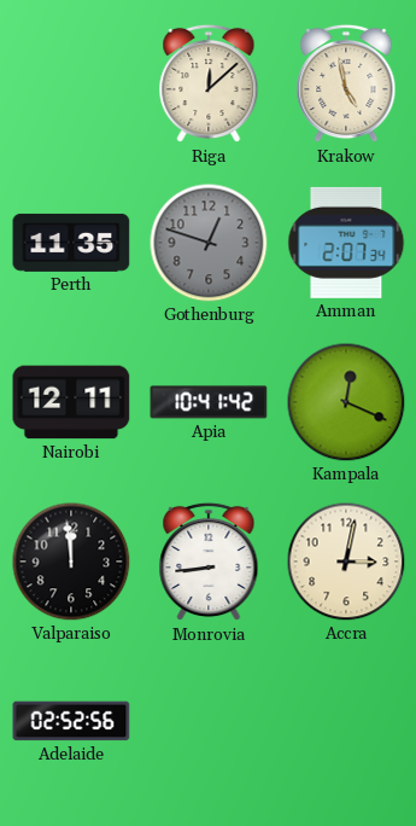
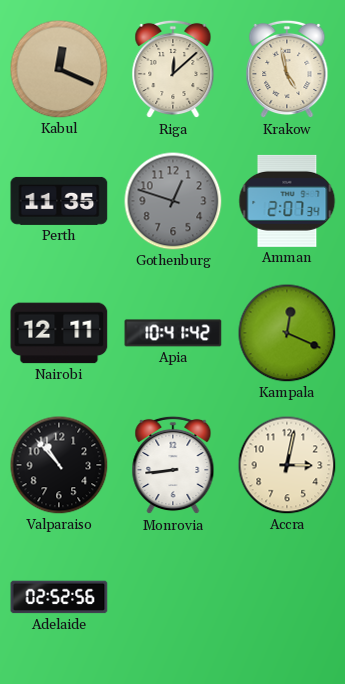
Kabul: none -> 12:19 (59, 69)
Valparaiso: 11:59 -> 10:53 (59, 465)
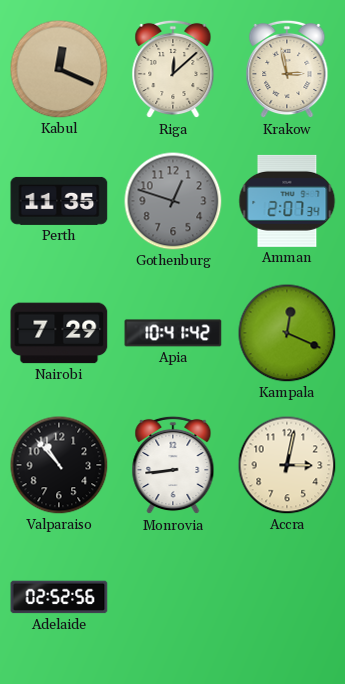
Krakow: 4:58 -> 2:58 (287, 69)
Nairobi: 12:11 -> 7:29 (59, 333)
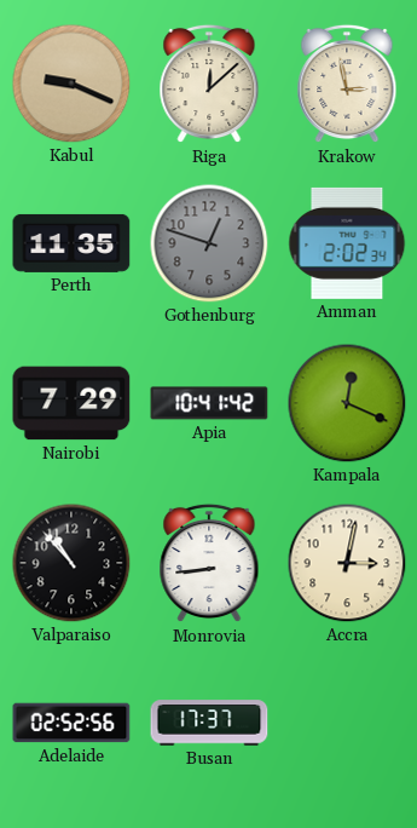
Kabul: 12:19 -> 9:19 (71, 84)
Amman: 2:07 -> 2:02 (347, 243)
Busan: none -> 17:37 (209, 723)
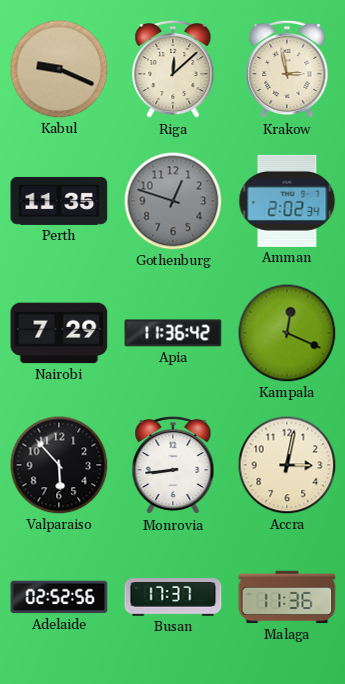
Apia: 10:41 -> 11:36 (173, 333)
Valparaiso: 10:53 -> 5:53 (59, 465)
Malaga: none -> 11:36 (287, 597)
